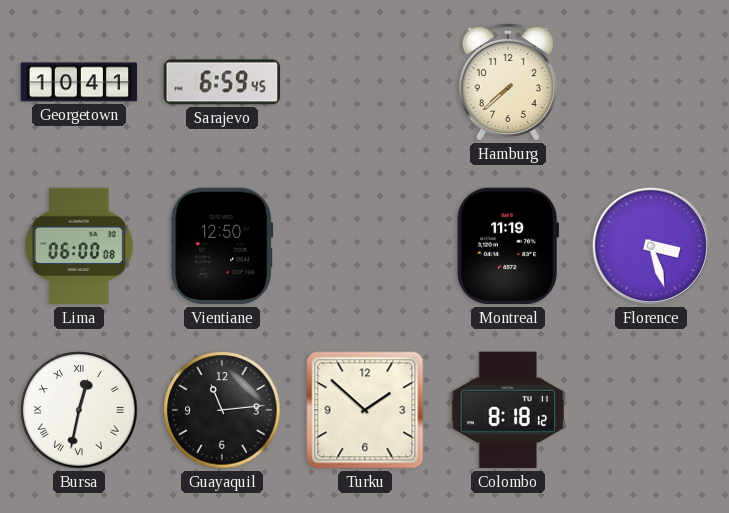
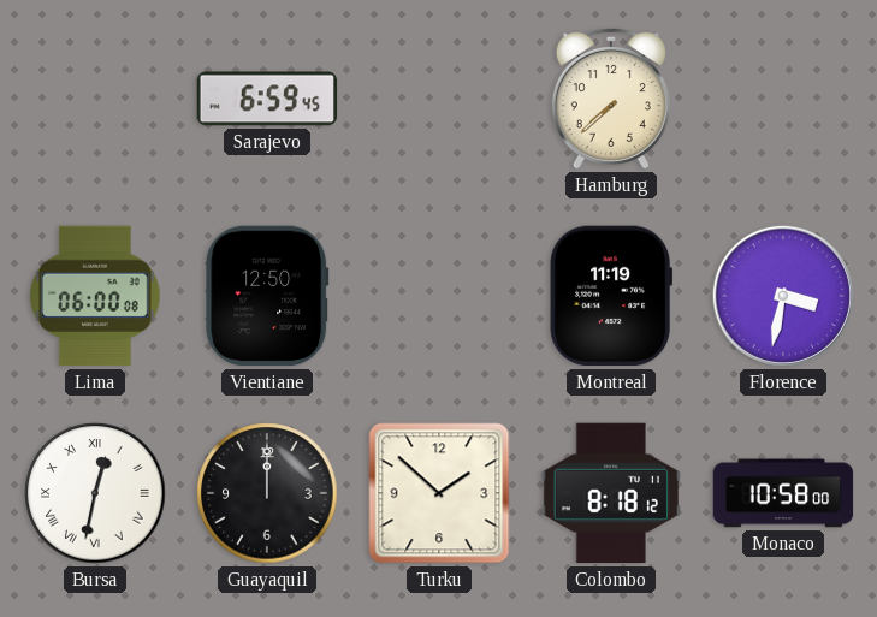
Georgetown: 10:41 -> none (79, 82)
Florence: 3:27 -> 3:32 (783, 296)
Guayaquil: 11:14 -> 12:00 (267, 493)
Monaco: none -> 10:58 (783, 493)
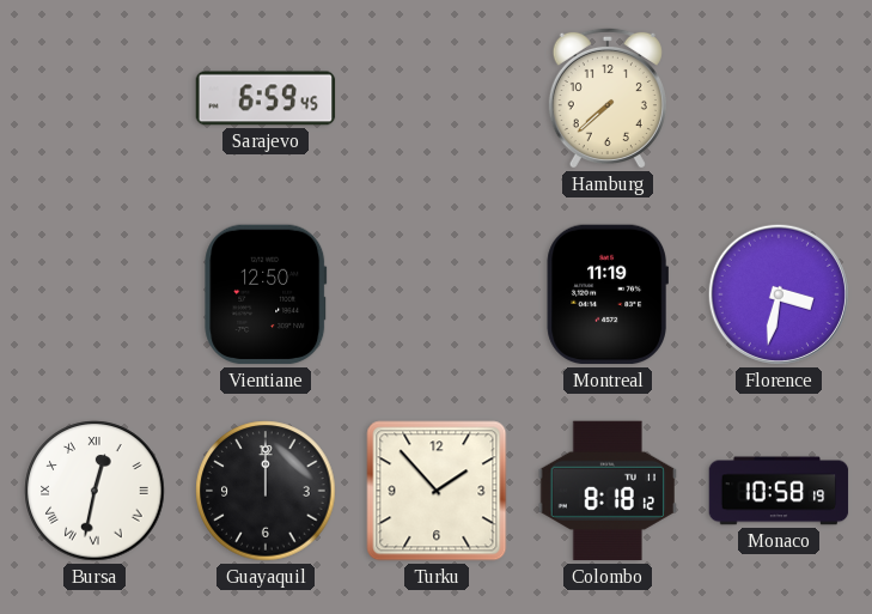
Lima: 06:00 -> none (96, 296)
Turku: 1:52 -> 1:53 (437, 491)
Monaco: 10:58:00 -> 10:58:19 (779, 491)
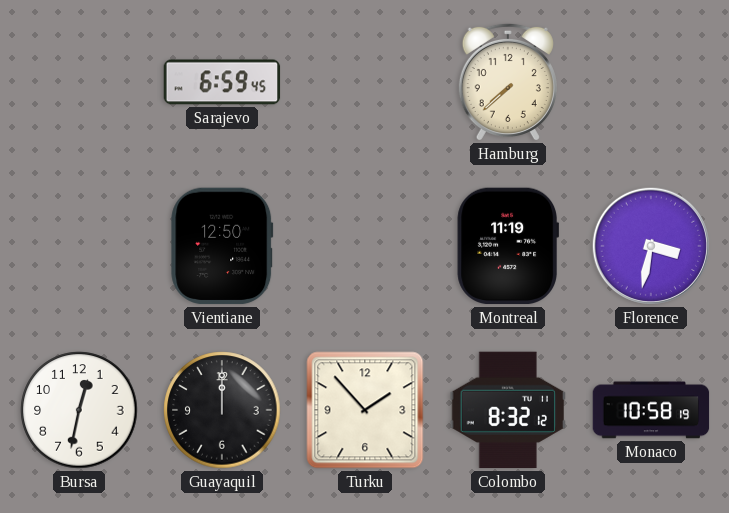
Bursa numerals: Roman -> Arabic (79, 410)
Colombo: 8:18 -> 8:32 (508, 410)
